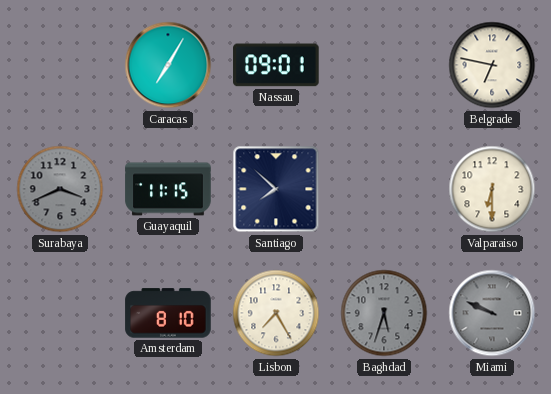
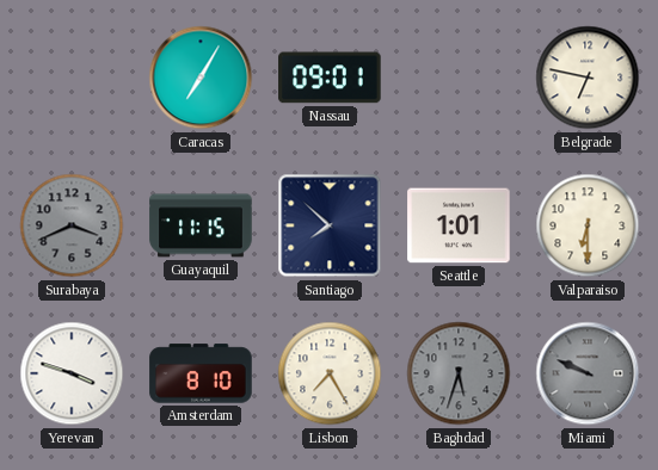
Seattle: none -> 1:01 (459, 225)
Yerevan: none -> 3:48 (72, 373)
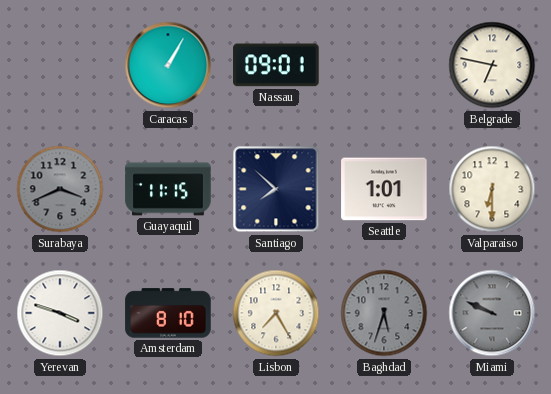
Caracas: 7:05 -> 1:05 (168, 65)
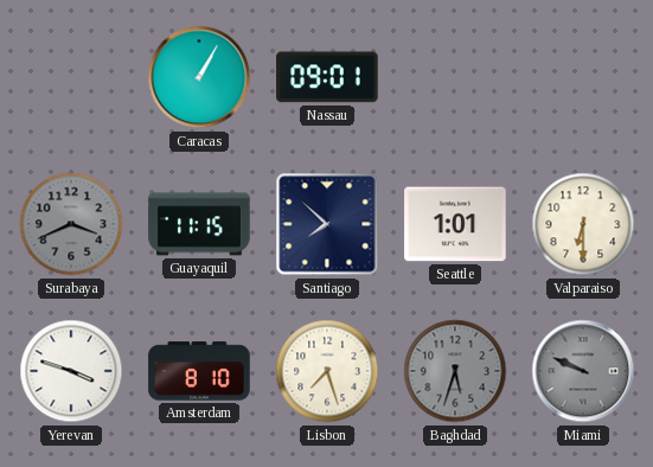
Belgrade: 6:47 -> none (492, 65)
Lisbon: 7:25 -> 7:27 (327, 371)
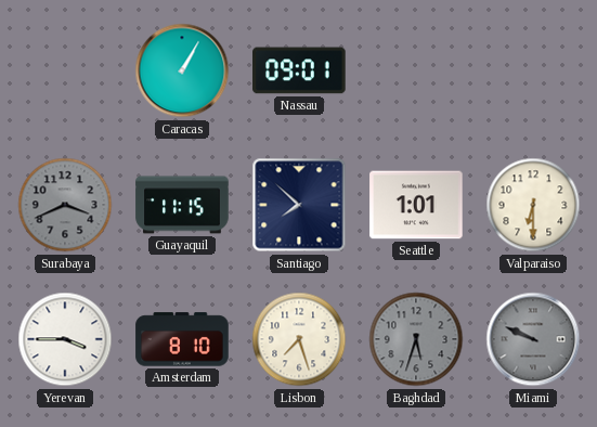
Yerevan: 3:48 -> 3:45 (65, 339)
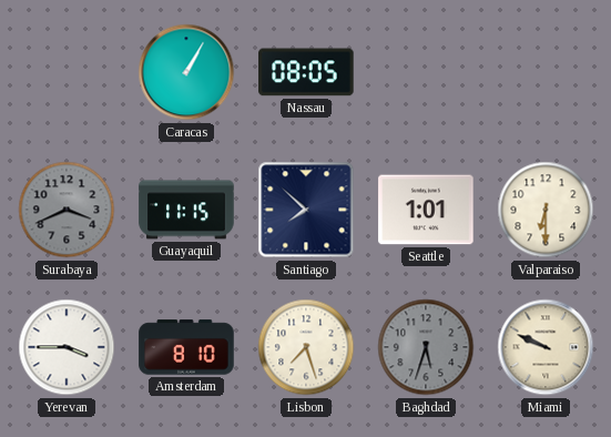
Nassau: 09:01 -> 08:05 (306, 72)
Miami dial: grey -> cream (546, 347)
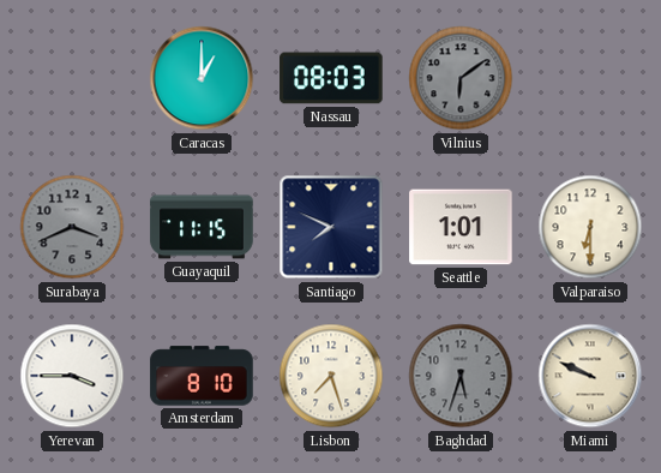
Caracas: 1:05 -> 1:00 (202, 78)
Nassau: 08:05 -> 08:03 (331, 78)
Vilnius: none -> 6:09 (461, 78)
Santiago: 7:52 -> 7:49 (331, 227)
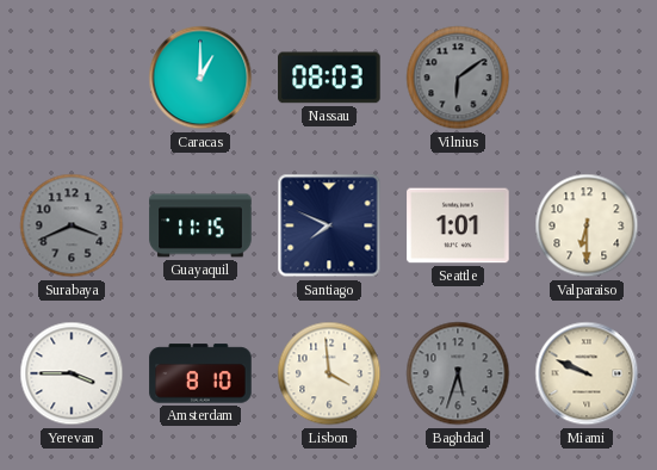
Lisbon: 7:27 -> 3:59 (329, 373)
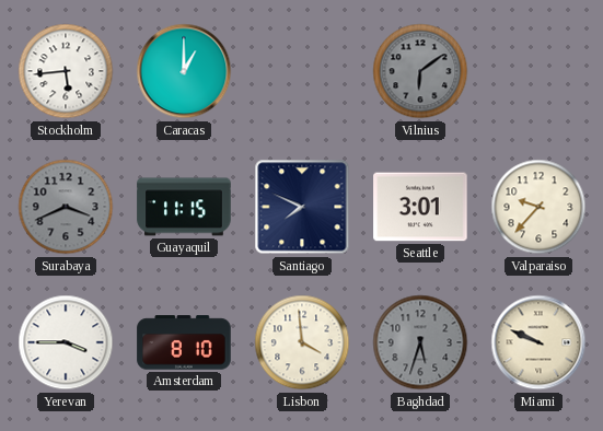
Stockholm: none -> 5:44 (66, 71)
Nassau: 08:03 -> none (329, 78)
Seattle: 1:01 -> 3:01 (420, 207)
Valparaiso: 6:30 -> 9:37 (538, 207)
